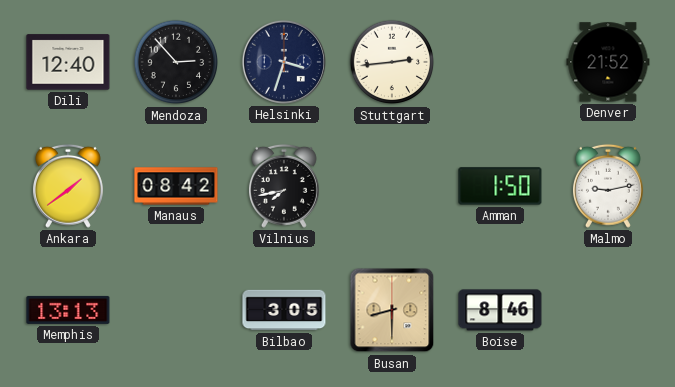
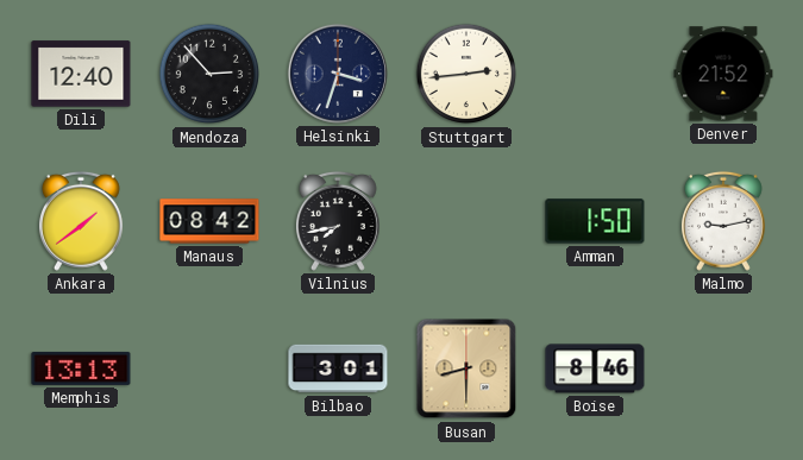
Bilbao: 3:05 -> 3:01 (338, 368)
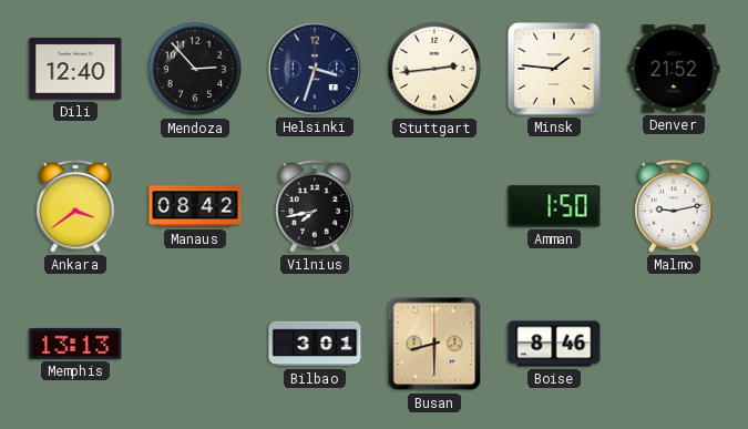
Minsk: none -> 1:46 (554, 69)
Ankara: 1:39 -> 3:39 (75, 206)
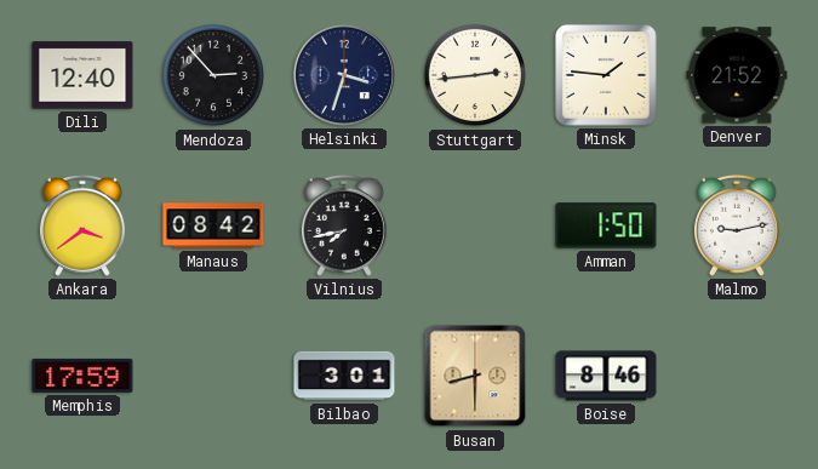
Memphis: 13:13 -> 17:59 (82, 376)
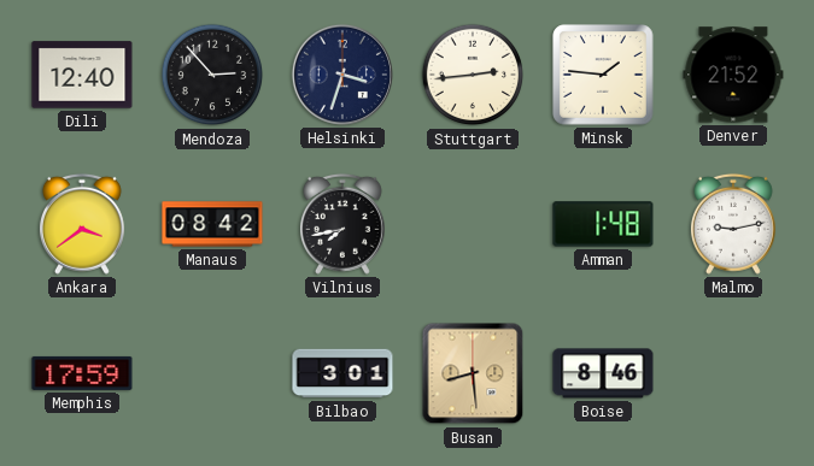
Amman: 1:50 -> 1:48 (603, 224)
Busan: 8:30 -> 8:29 (473, 373)
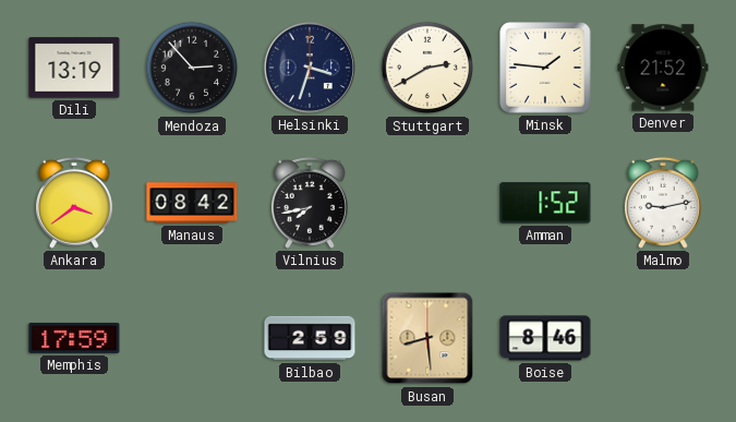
Dili: 12:40 -> 13:19 (74, 68)
Stuttgart: 2:44 -> 2:40 (427, 68)
Amman: 1:48 -> 1:52 (545, 203)
Bilbao: 3:01 -> 2:59 (310, 338)
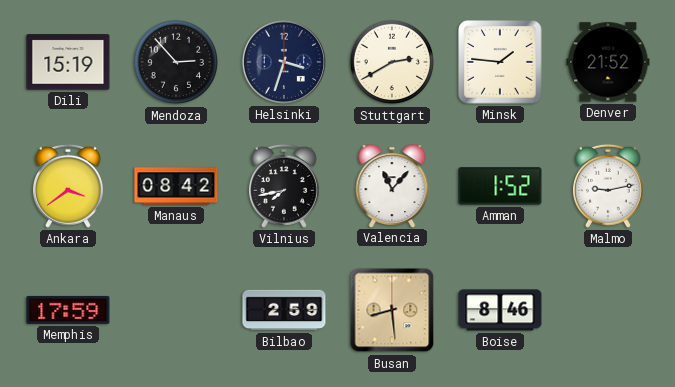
Dili: 13:19 -> 15:19 (68, 62)
Valencia: none -> 11:07 (392, 186)
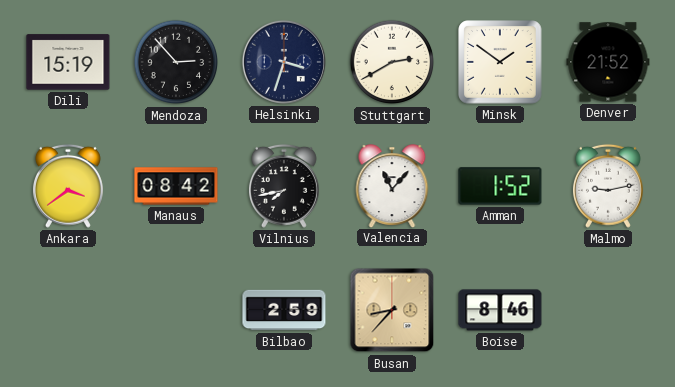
Minsk: 1:46 -> 1:51 (500, 62)
Memphis: 17:59 -> none (68, 310)
Busan: 8:29 -> 8:37 (392, 310)
